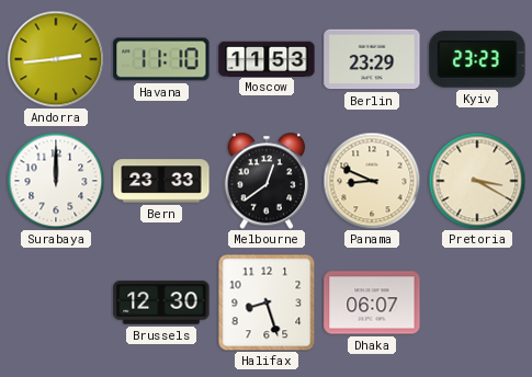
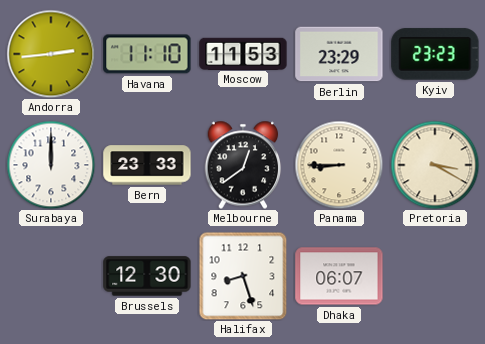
Panama: 8:49 -> 8:45 (339, 165)
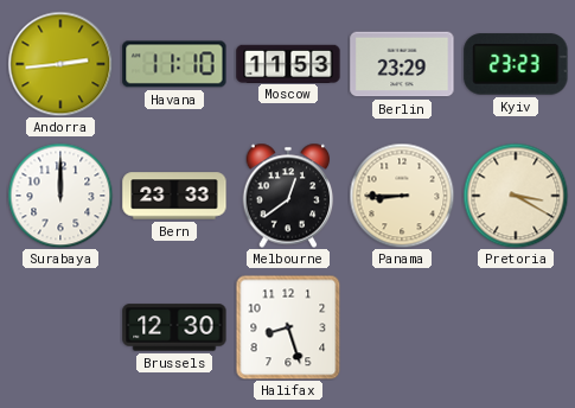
Dhaka: 06:07 -> none (339, 276)
